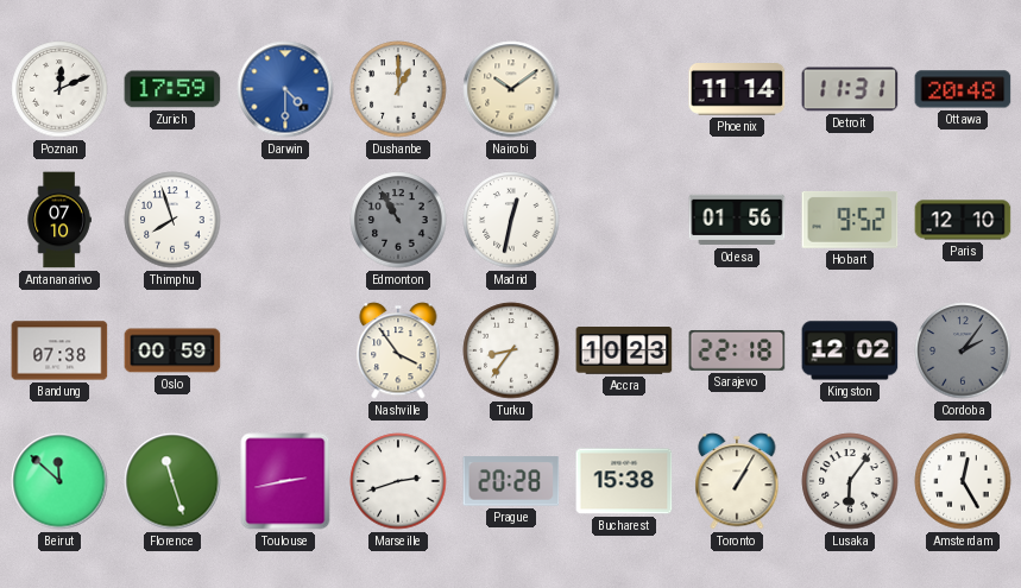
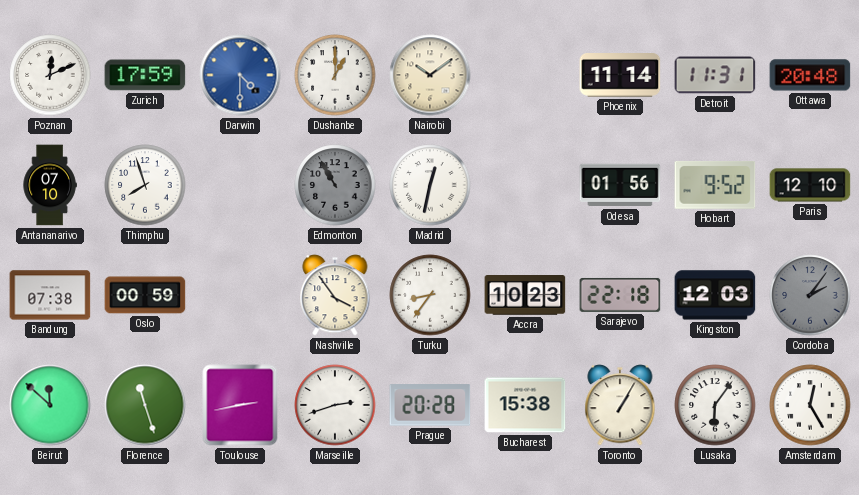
Kingston: 12:02 -> 12:03 (715, 295)
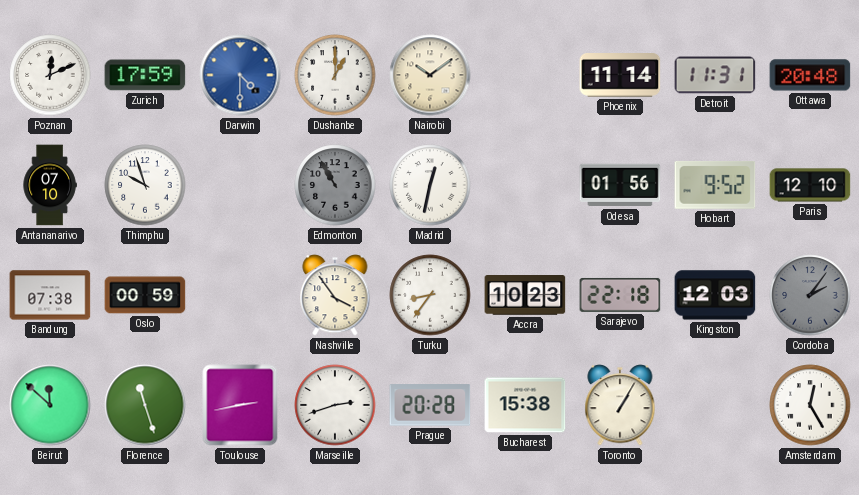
Thimphu: 7:57 -> 9:57 (145, 185)
Lusaka: 6:06 -> none (715, 405)
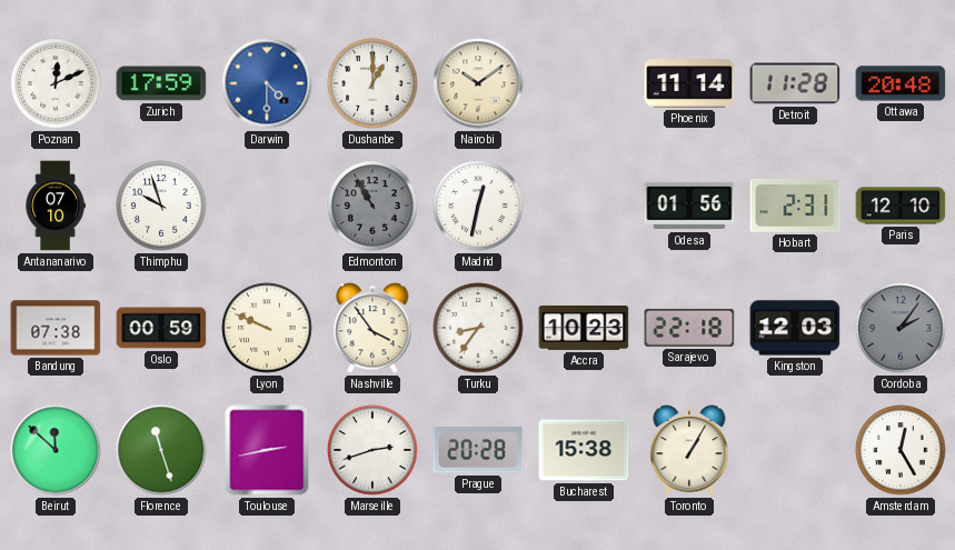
Detroit: 11:31 -> 11:28 (795, 83)
Hobart: 9:52 -> 2:31 (795, 206)
Lyon: none -> 9:49 (267, 328)
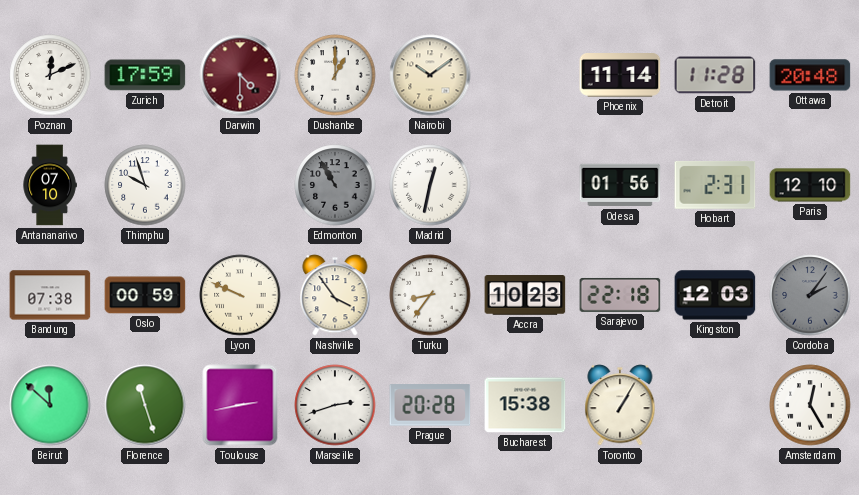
Darwin dial: blue -> burgundy (240, 75)
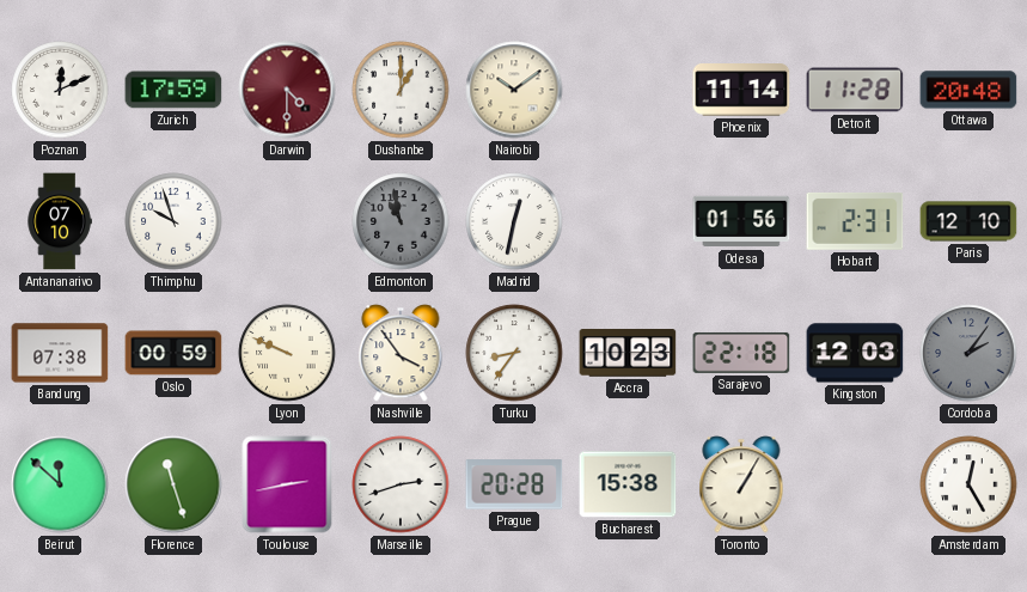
Edmonton: 10:55 -> 10:58 (401, 221)
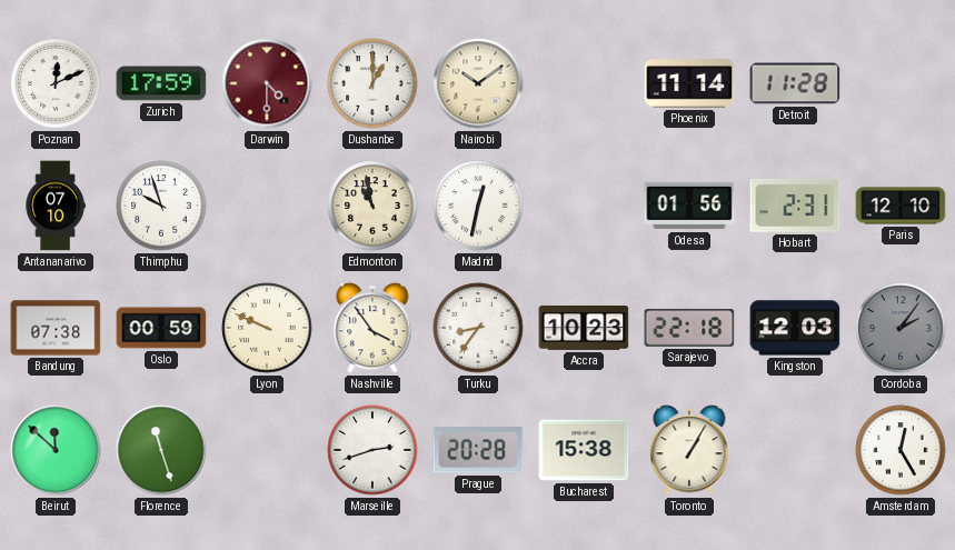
Ottawa: 20:48 -> none (968, 90)
Edmonton dial: grey -> cream (372, 206)
Toulouse: 2:43 -> none (287, 484)
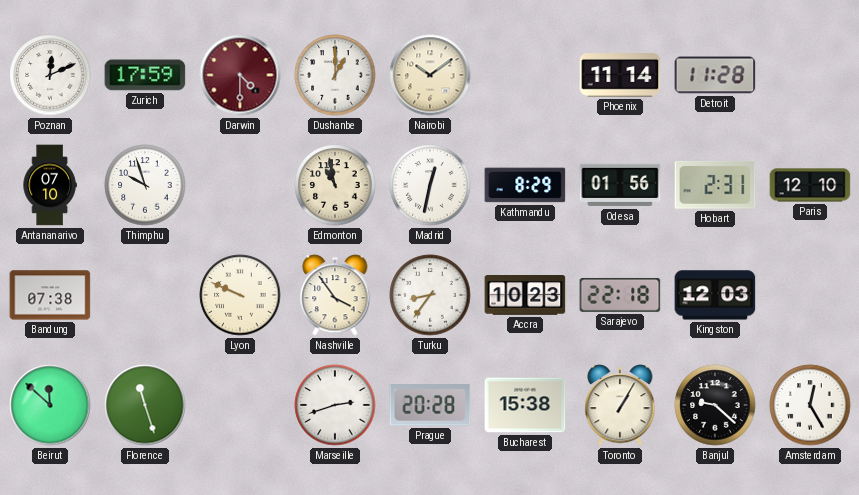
Kathmandu: none -> 8:29 (525, 185)
Oslo: 00:59 -> none (161, 328)
Cordoba: 2:06 -> none (901, 328)
Banjul: none -> 9:22 (715, 405)
